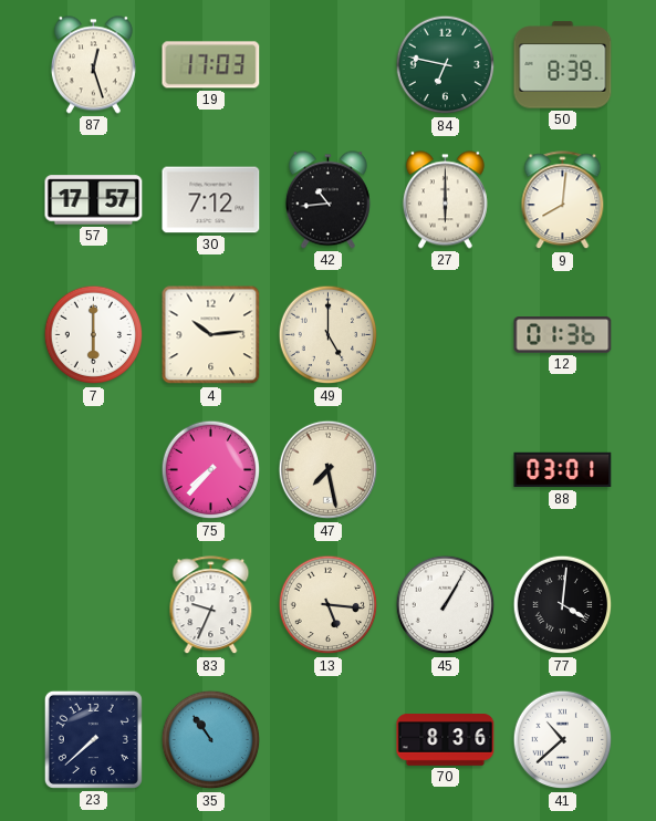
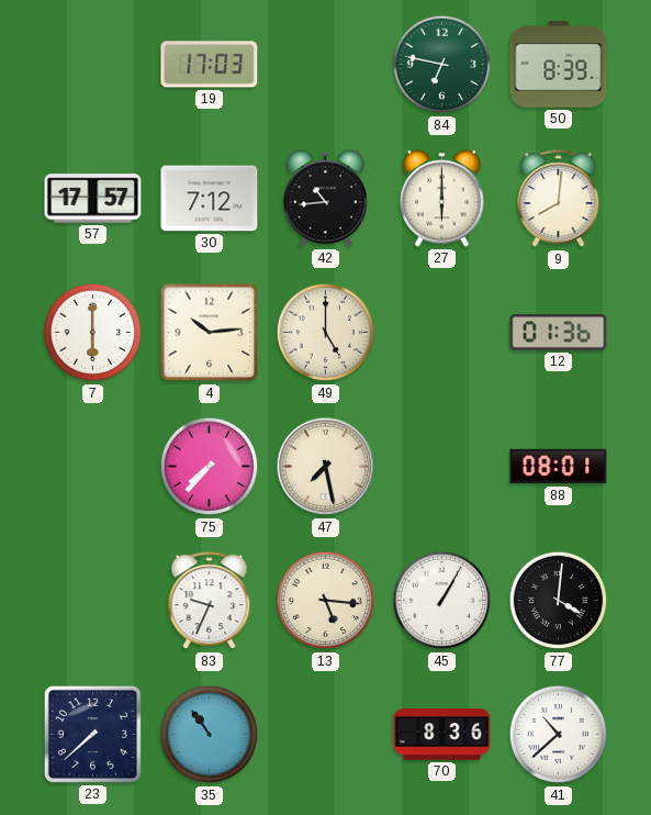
87: 12:27 -> none (93, 65)
88: 03:01 -> 08:01 (559, 467)
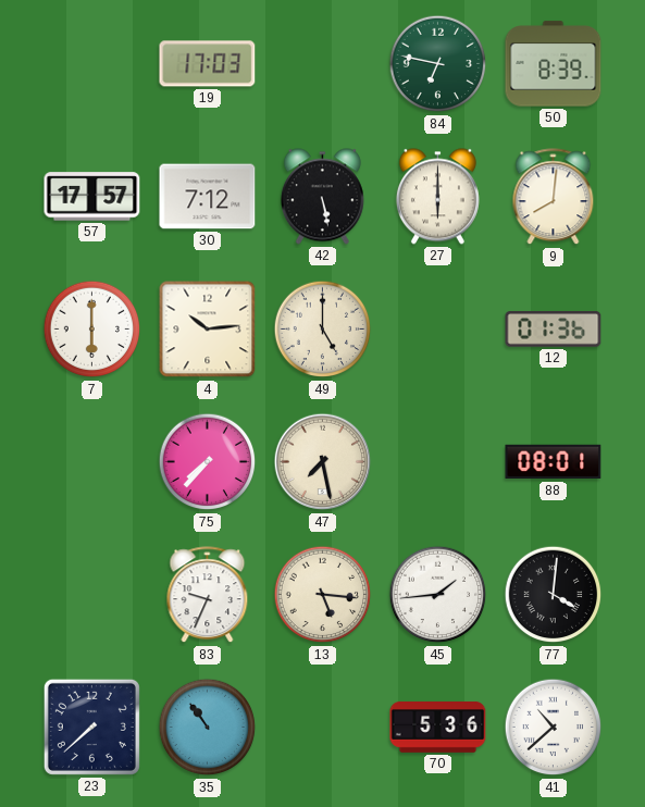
42: 10:44 -> 5:28 (322, 197)
45: 1:05 -> 1:44 (438, 595)
70: 8:36 -> 5:36 (438, 728)
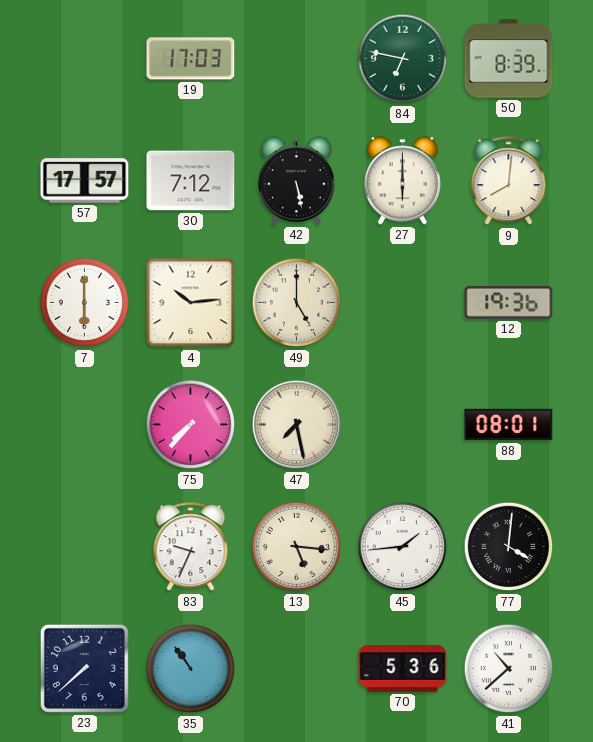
12: 01:36 -> 19:36 (509, 303)
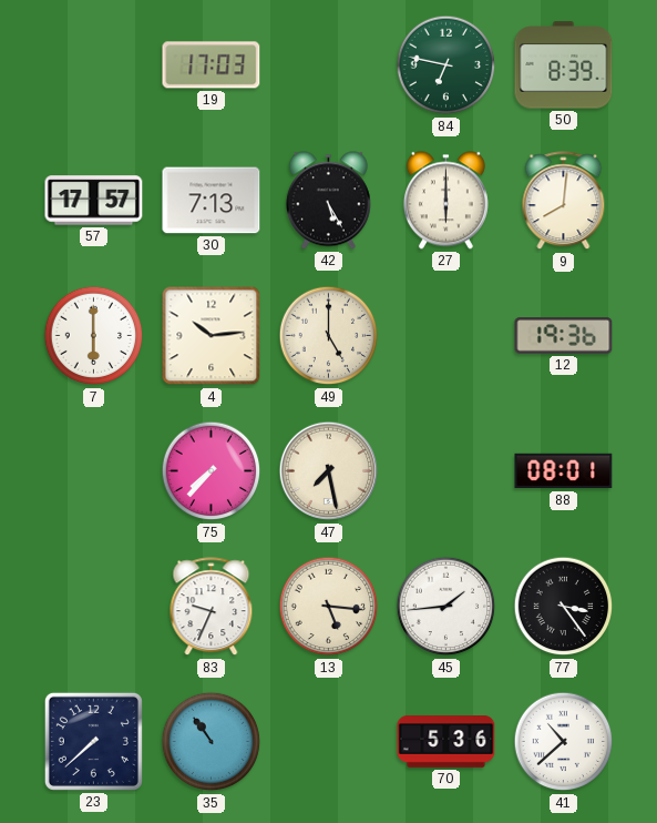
30: 7:12 -> 7:13 (212, 201)
42: 5:28 -> 5:25 (328, 201)
77: 4:01 -> 3:24 (564, 607)
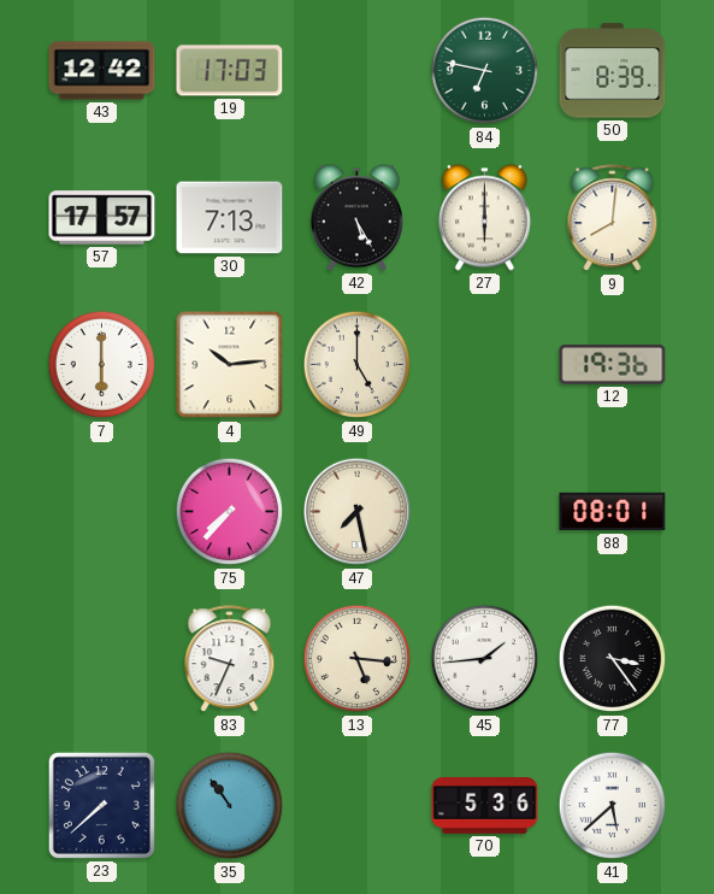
43: none -> 12:42 (102, 71)
41: 10:38 -> 5:38 (613, 806)
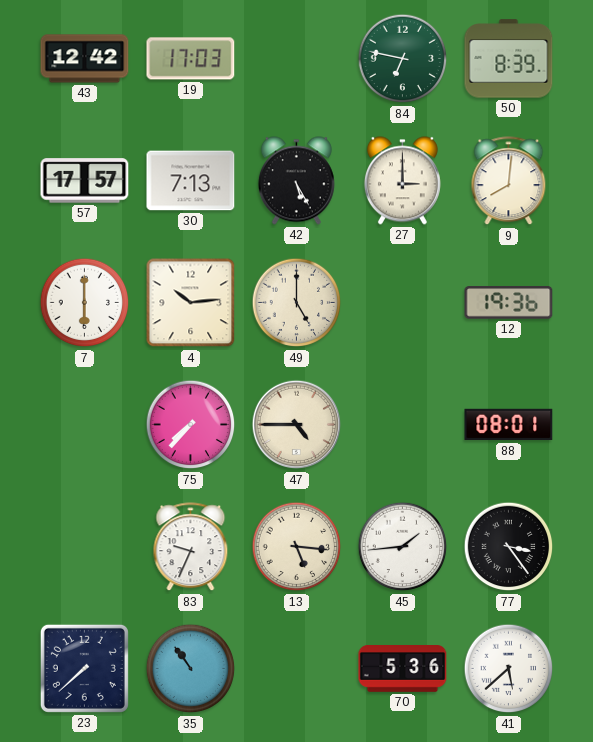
27: 6:00 -> 3:00 (402, 181)
47: 7:28 -> 4:45 (297, 425)
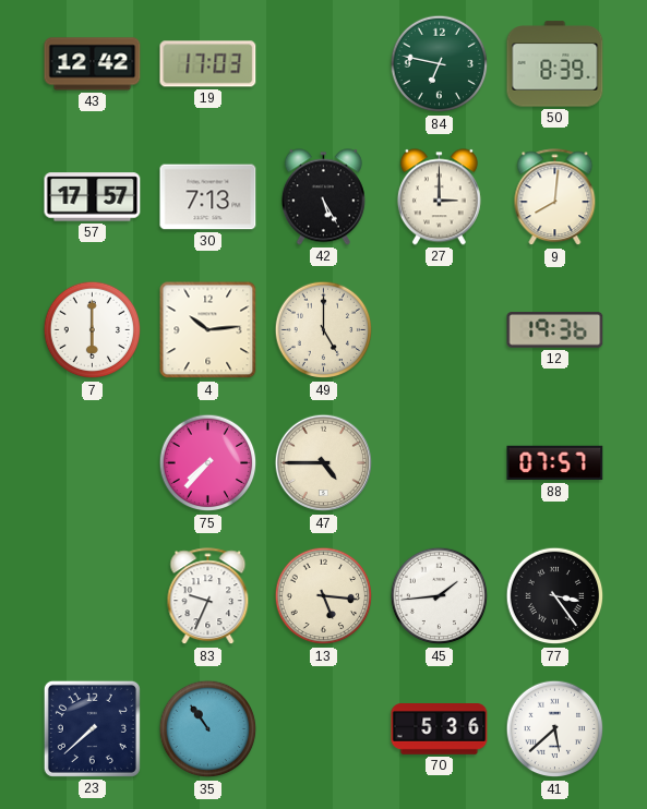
88: 08:01 -> 07:57 (555, 463)
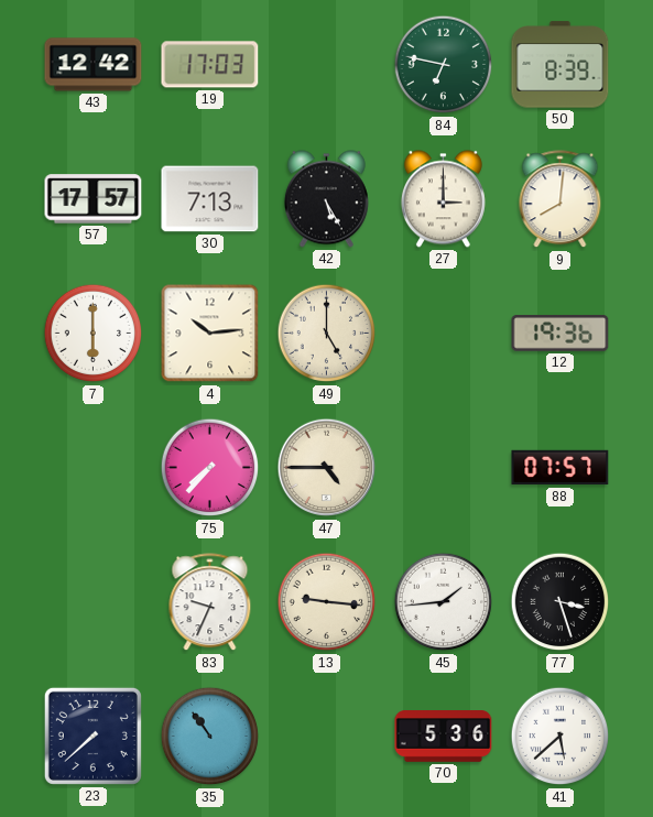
13: 5:16 -> 9:16 (327, 602)
77: 3:24 -> 3:27 (561, 602)
